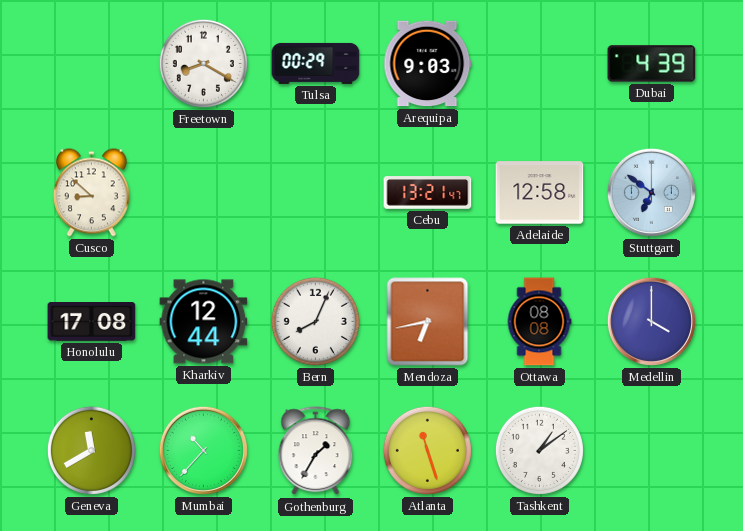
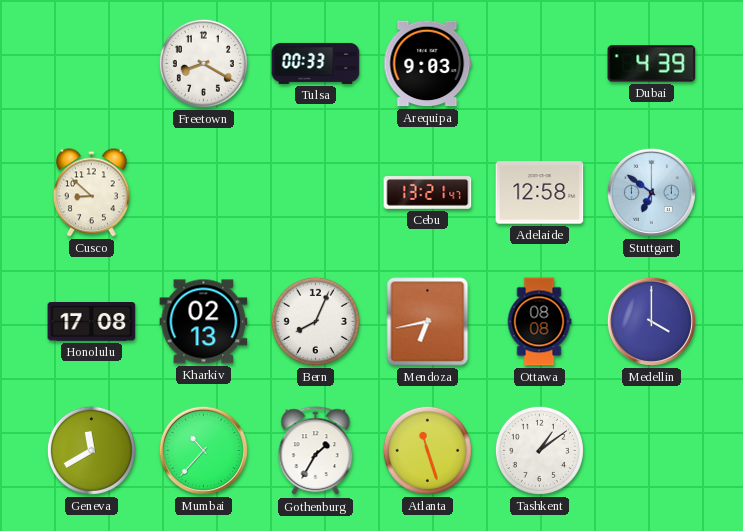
Tulsa: 00:29 -> 00:33 (316, 63)
Kharkiv: 12:44 -> 02:13 (204, 322)
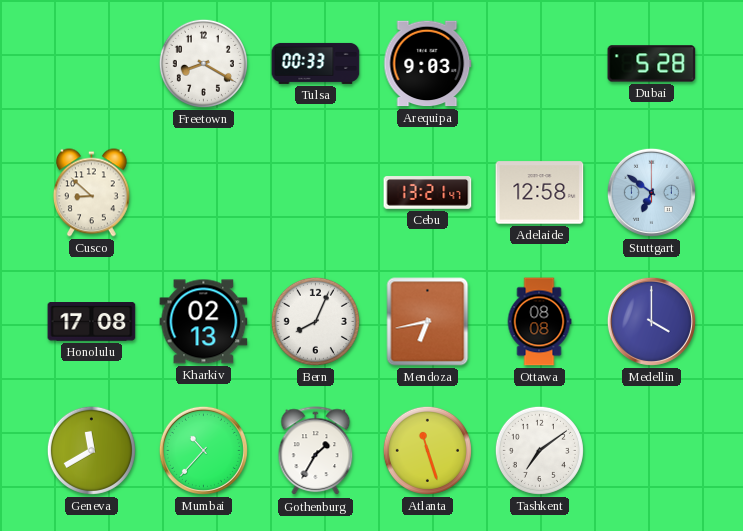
Dubai: 4:39 -> 5:28 (652, 64)
Tashkent: 1:09 -> 7:09 (539, 450)
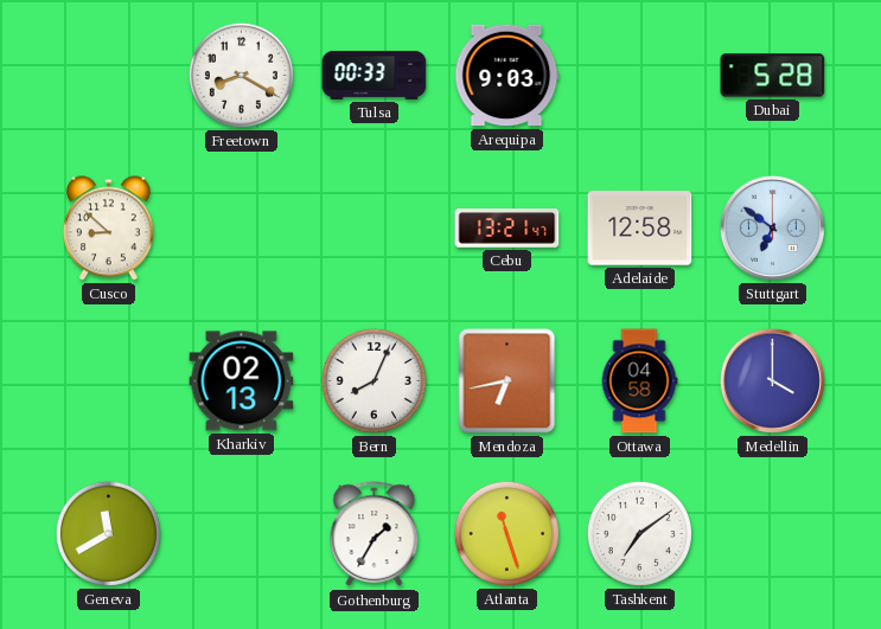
Honolulu: 17:08 -> none (92, 322)
Ottawa: 08:08 -> 04:58 (639, 381)
Mumbai: 10:37 -> none (203, 450)
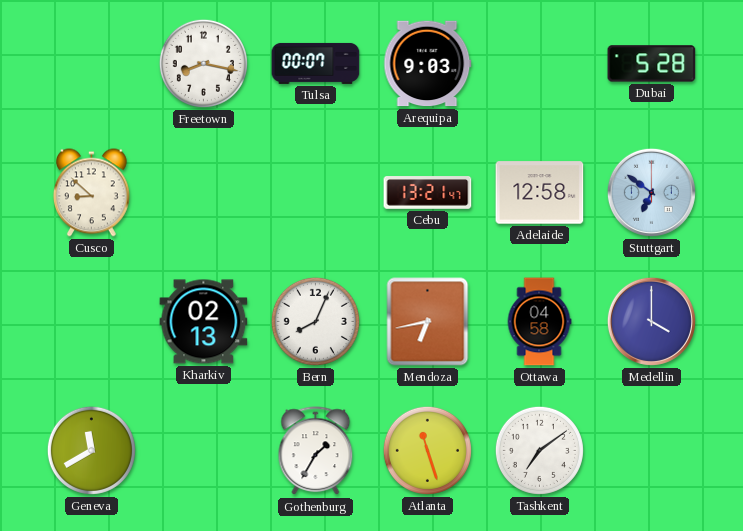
Freetown: 8:20 -> 8:17 (203, 63)
Tulsa: 00:33 -> 00:07 (316, 63)
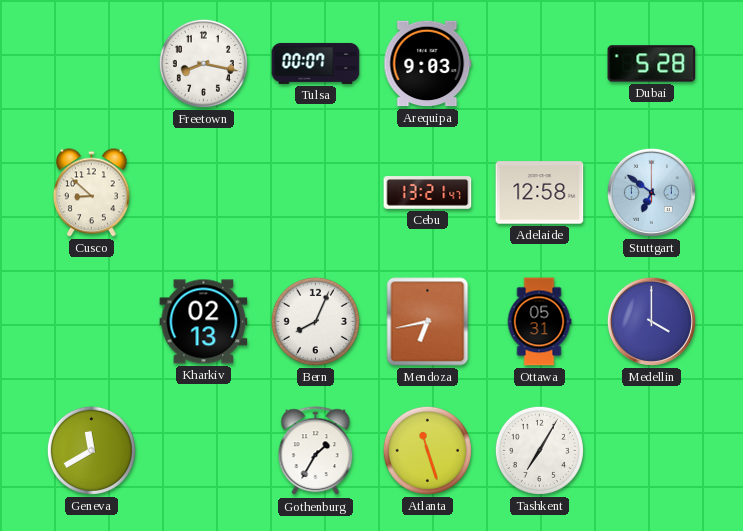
Ottawa: 04:58 -> 05:31 (539, 322)
Tashkent: 7:09 -> 7:05 (539, 450)
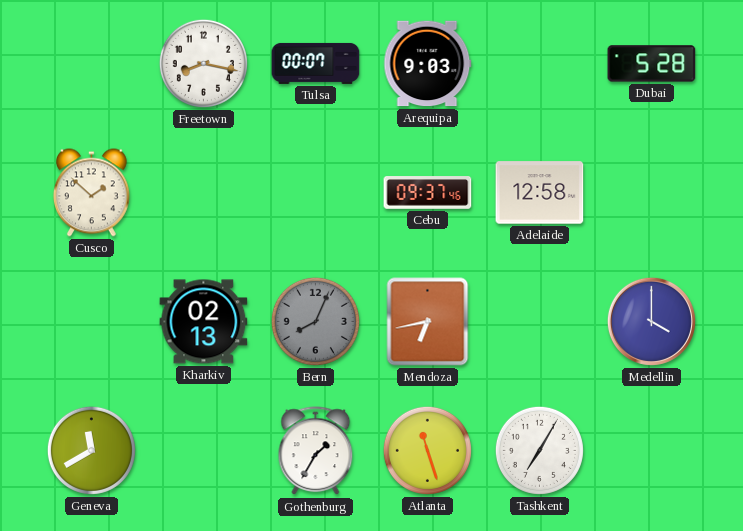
Cusco: 8:52 -> 1:52 (91, 193)
Cebu: 13:21 -> 09:37 (428, 193)
Stuttgart: 6:51 -> none (651, 192)
Bern dial: white -> grey (315, 321)
Ottawa: 05:31 -> none (539, 322)
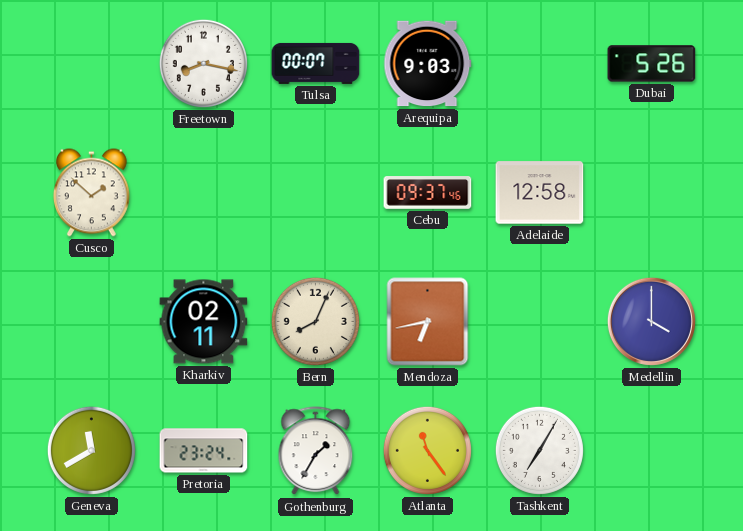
Dubai: 5:28 -> 5:26 (652, 64)
Kharkiv: 02:13 -> 02:11 (204, 322)
Bern dial: grey -> cream (315, 321)
Pretoria: none -> 23:24 (204, 451)
Atlanta: 11:27 -> 11:24 (427, 450)
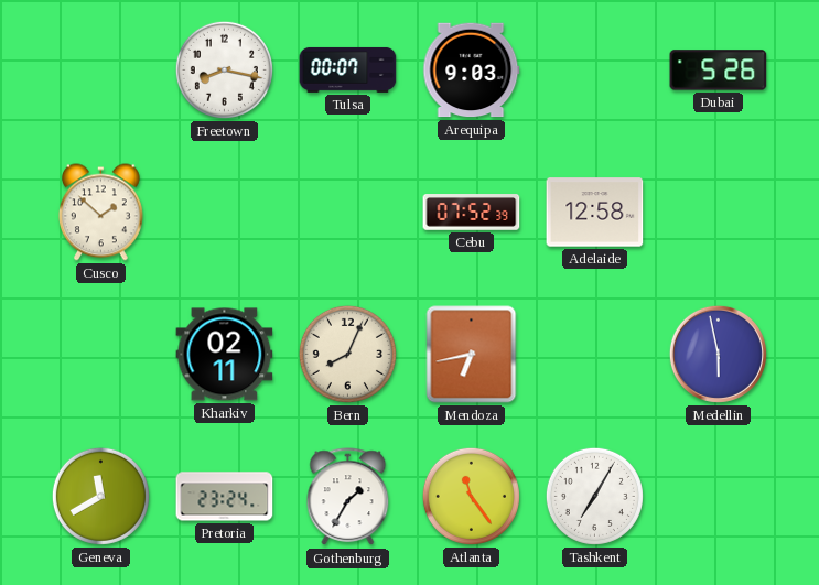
Cebu: 09:37 -> 07:52 (472, 213)
Medellin: 4:00 -> 5:58 (718, 354)
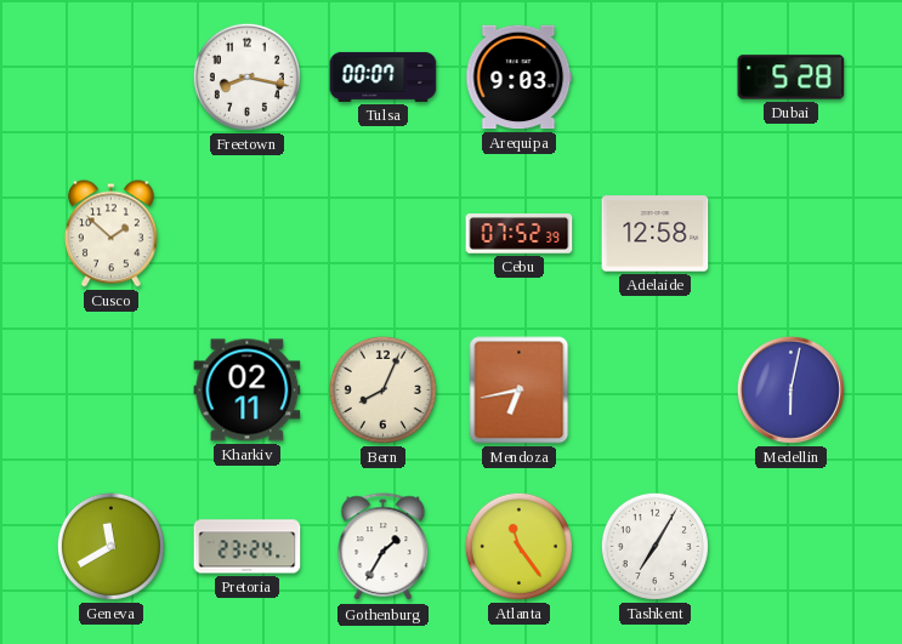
Dubai: 5:26 -> 5:28 (792, 78)
Medellin: 5:58 -> 6:02 (790, 389)
